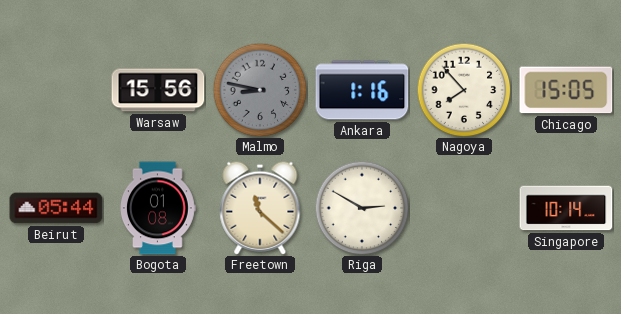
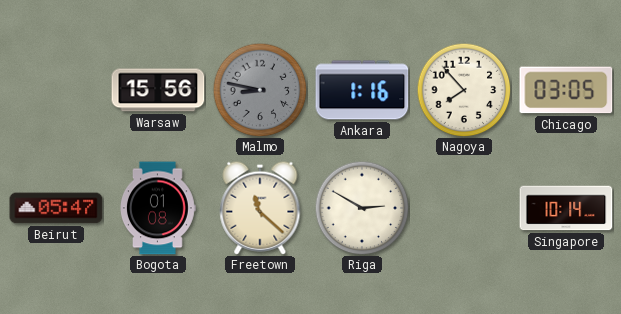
Chicago: 15:05 -> 03:05 (566, 90)
Beirut: 05:44 -> 05:47 (56, 208)
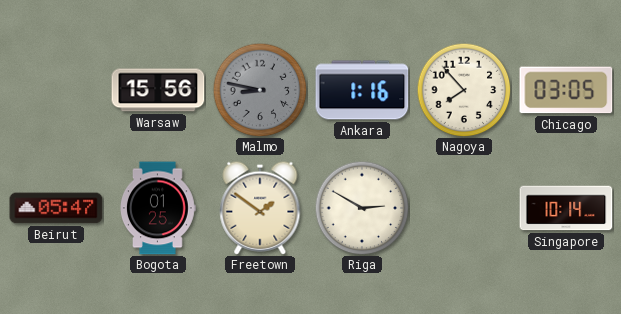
Bogota: 01:08 -> 01:25 (158, 208)
Freetown: 11:22 -> 1:51 (260, 208)
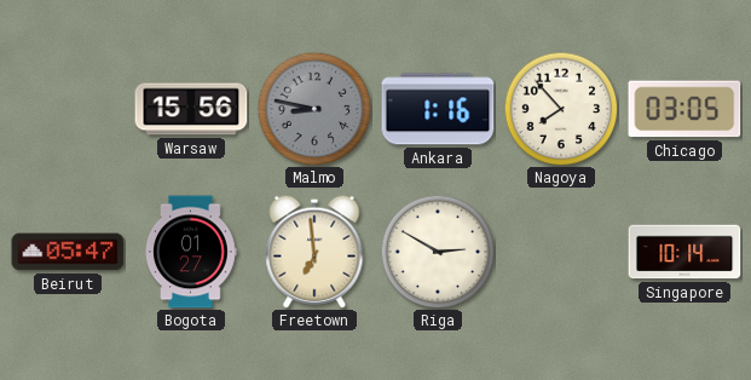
Bogota: 01:25 -> 01:27 (191, 252)
Freetown: 1:51 -> 6:59 (314, 252)
